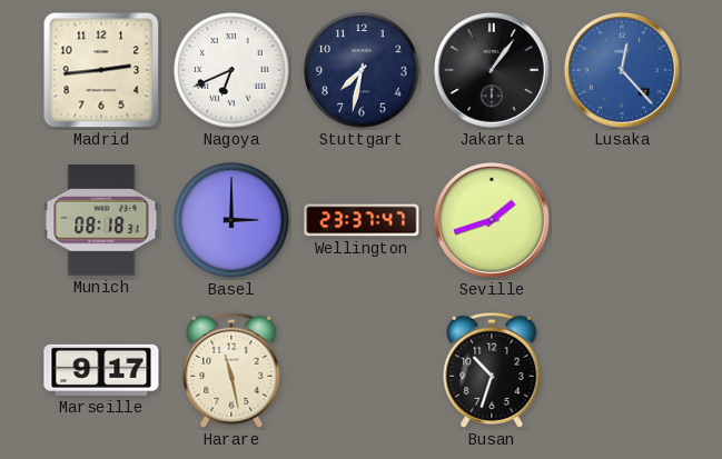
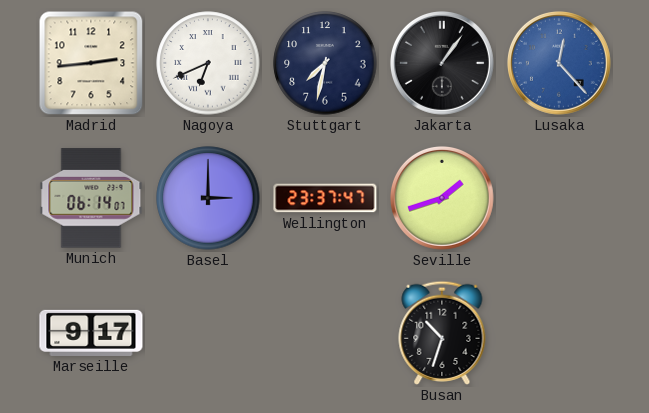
Munich: 08:18 -> 06:14 (91, 198)
Harare: 11:28 -> none (231, 370)
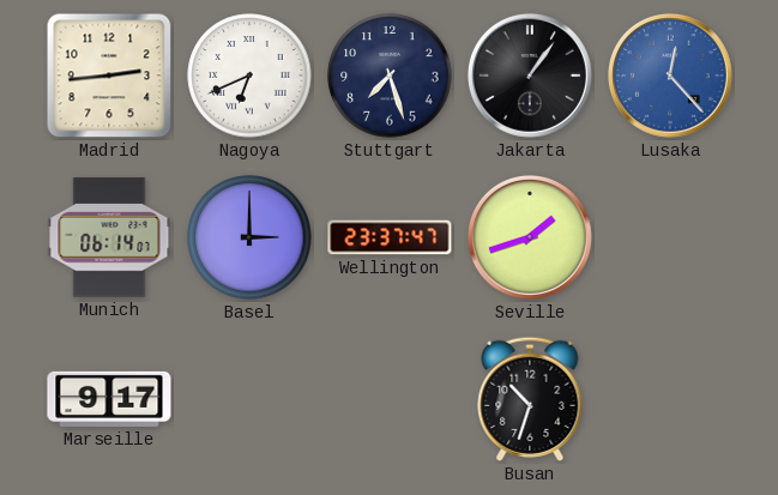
Stuttgart: 7:32 -> 7:27 (390, 76)
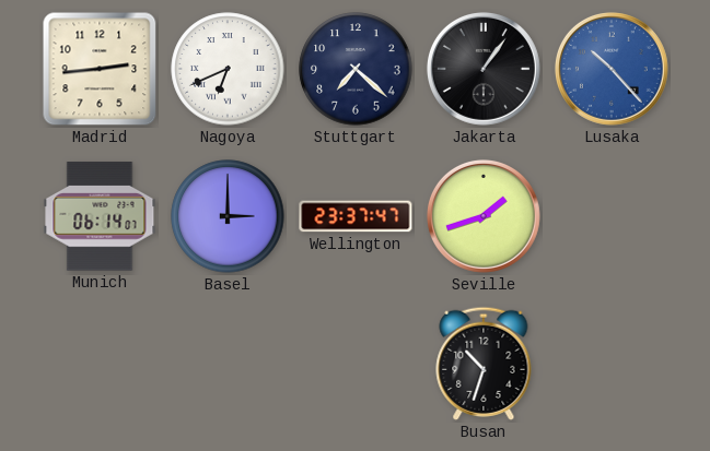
Stuttgart: 7:27 -> 7:22 (356, 69)
Lusaka: 12:23 -> 10:23 (612, 69)
Marseille: 9:17 -> none (109, 399)
